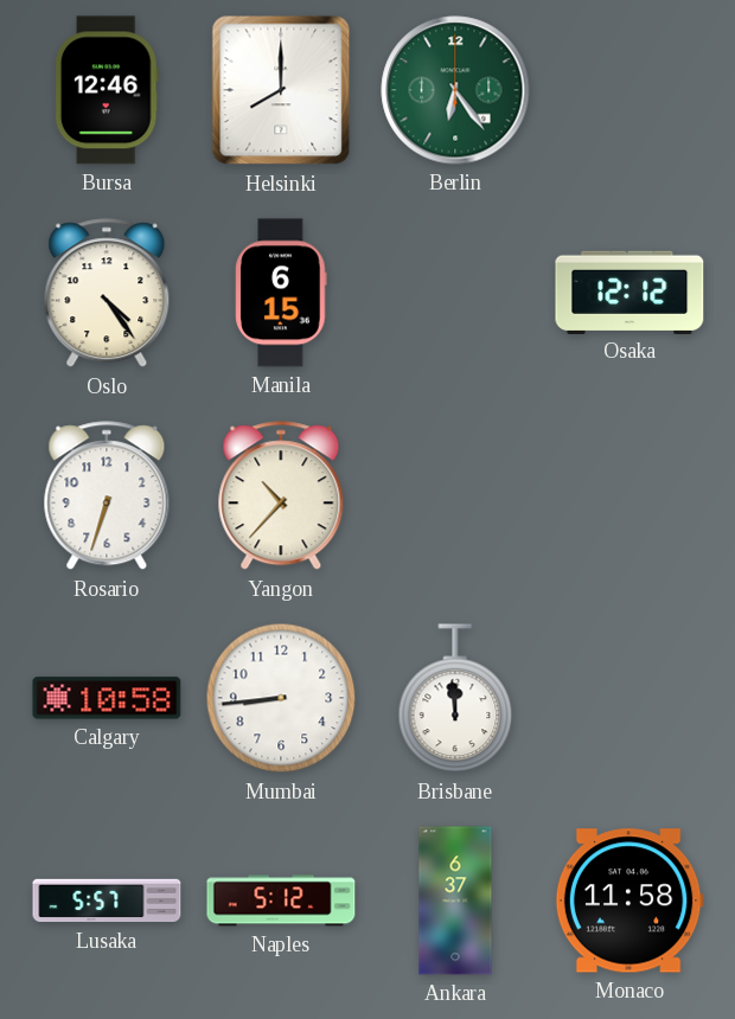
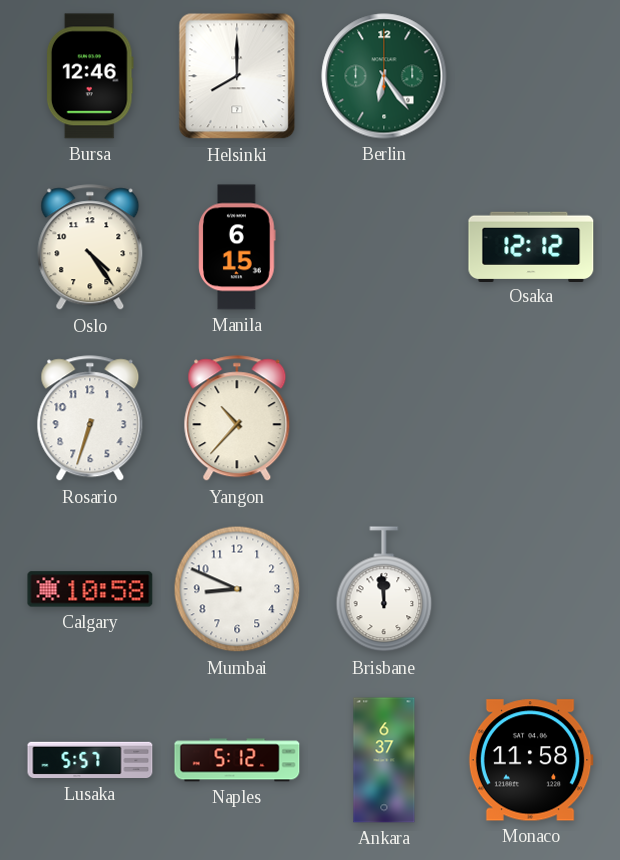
Mumbai: 8:44 -> 8:49 (237, 589)
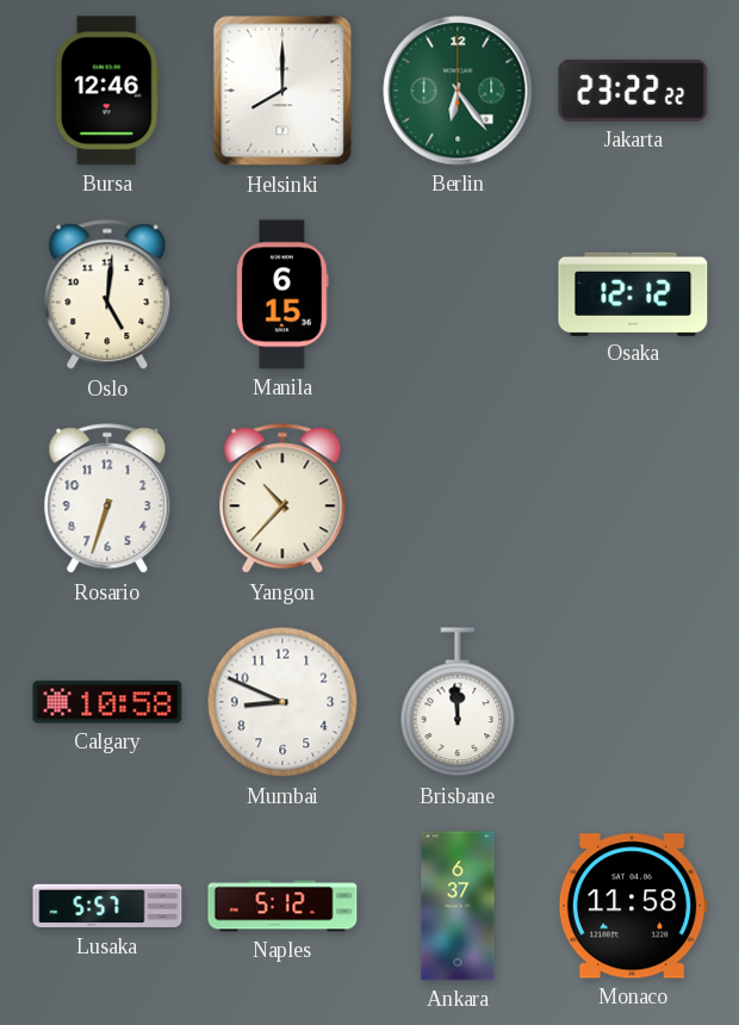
Jakarta: none -> 23:22 (633, 91)
Oslo: 4:24 -> 5:01 (107, 296)
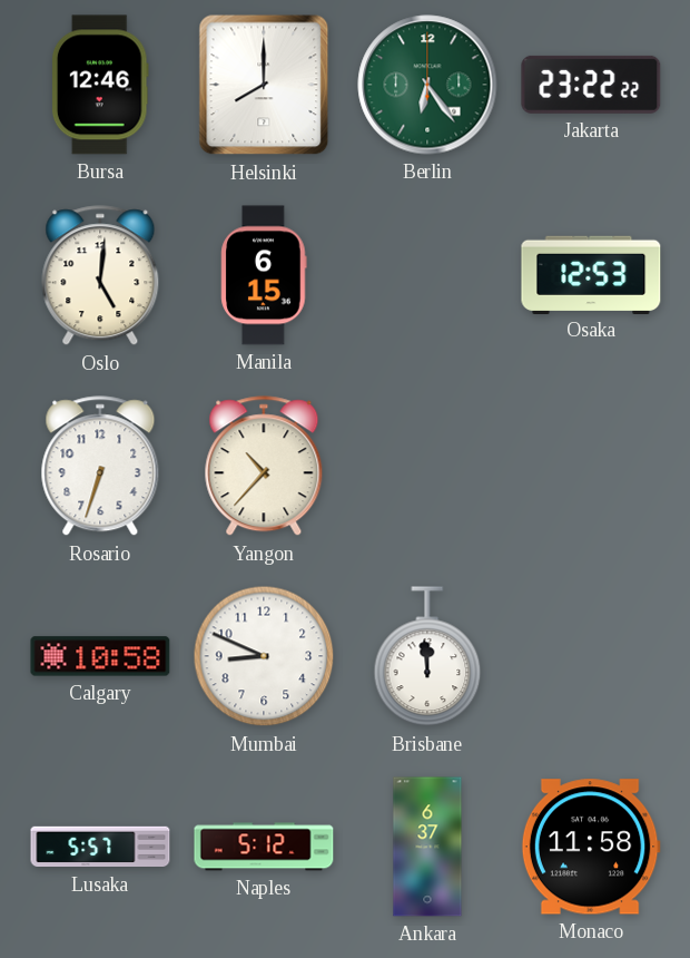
Osaka: 12:12 -> 12:53 (591, 274)
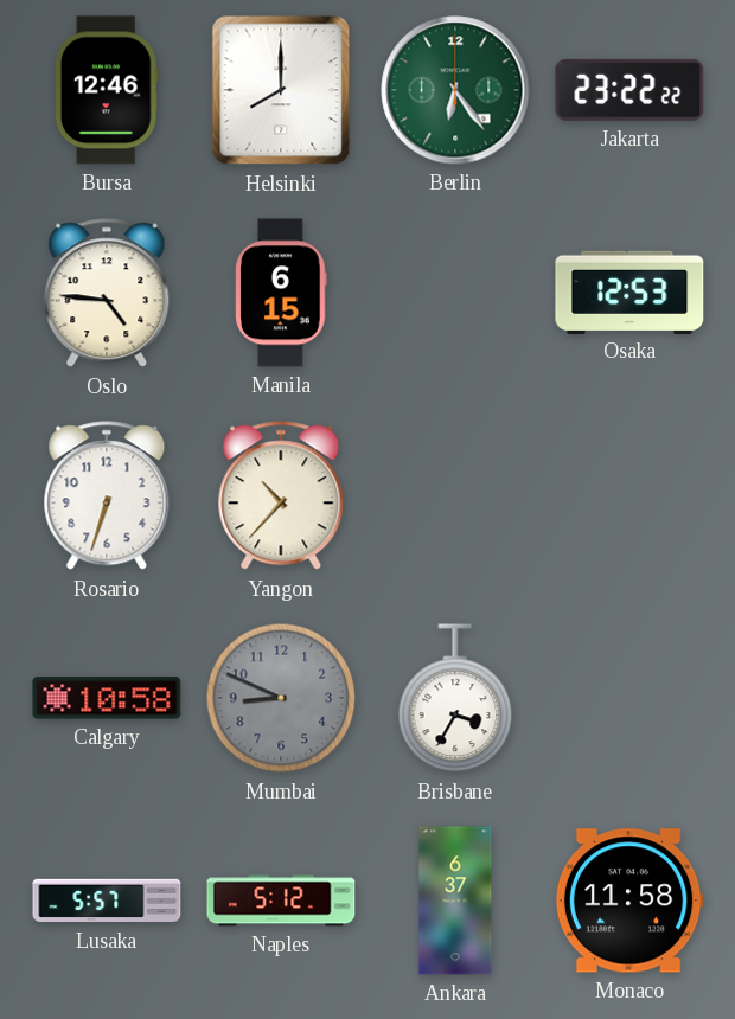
Oslo: 5:01 -> 4:46 (107, 294)
Mumbai dial: white -> grey (281, 698)
Brisbane: 11:59 -> 3:35 (455, 699)
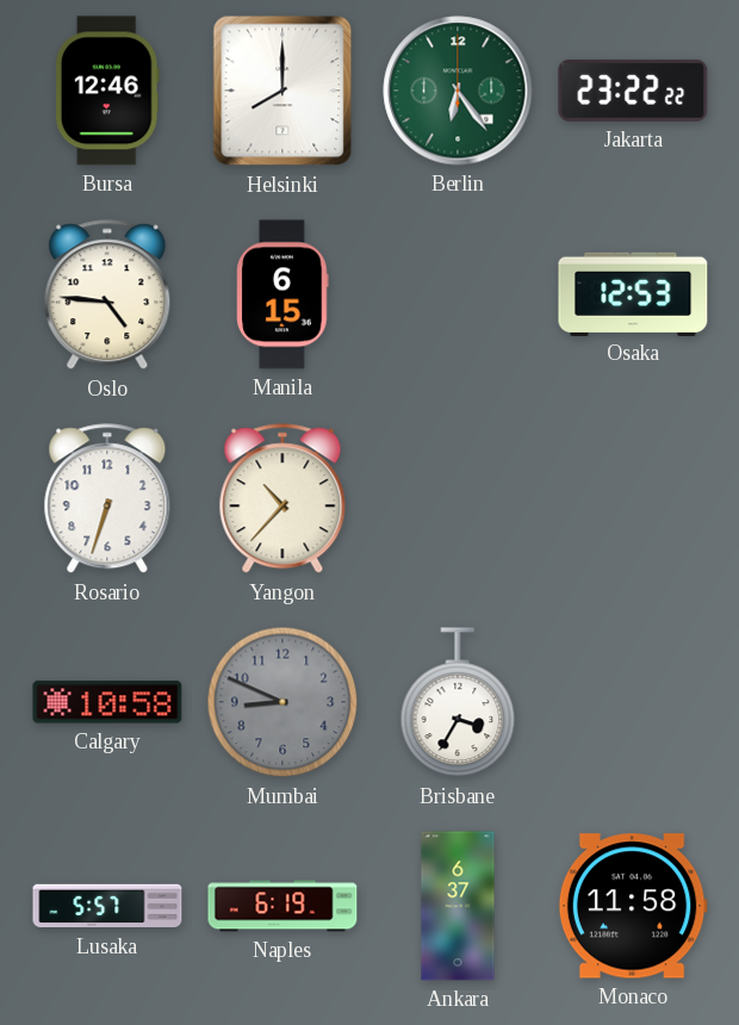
Naples: 5:12 -> 6:19 (282, 906)
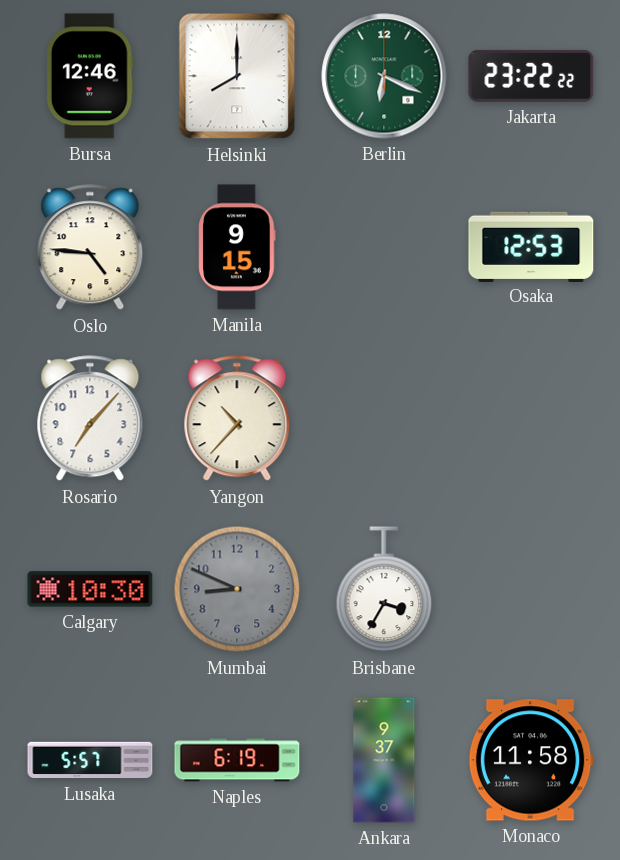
Berlin: 6:24 -> 6:19 (384, 76)
Manila: 6:15 -> 9:15 (237, 247)
Rosario: 6:33 -> 7:07 (90, 419)
Calgary: 10:58 -> 10:30 (90, 589)
Ankara: 6:37 -> 9:37 (384, 760)
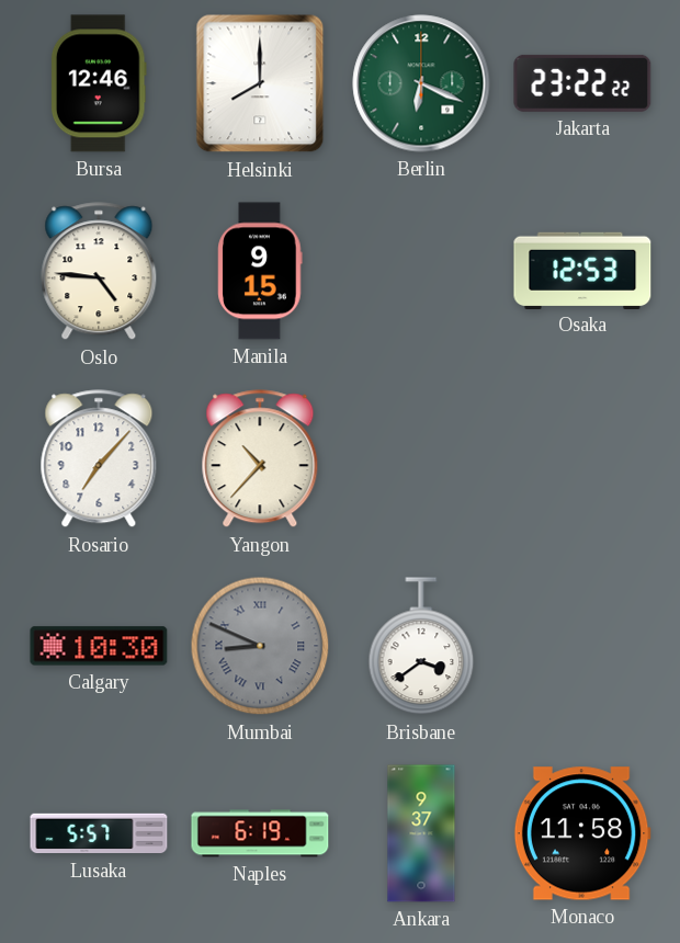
Mumbai numerals: Arabic -> Roman (260, 646)
Brisbane: 3:35 -> 3:39 (421, 647)
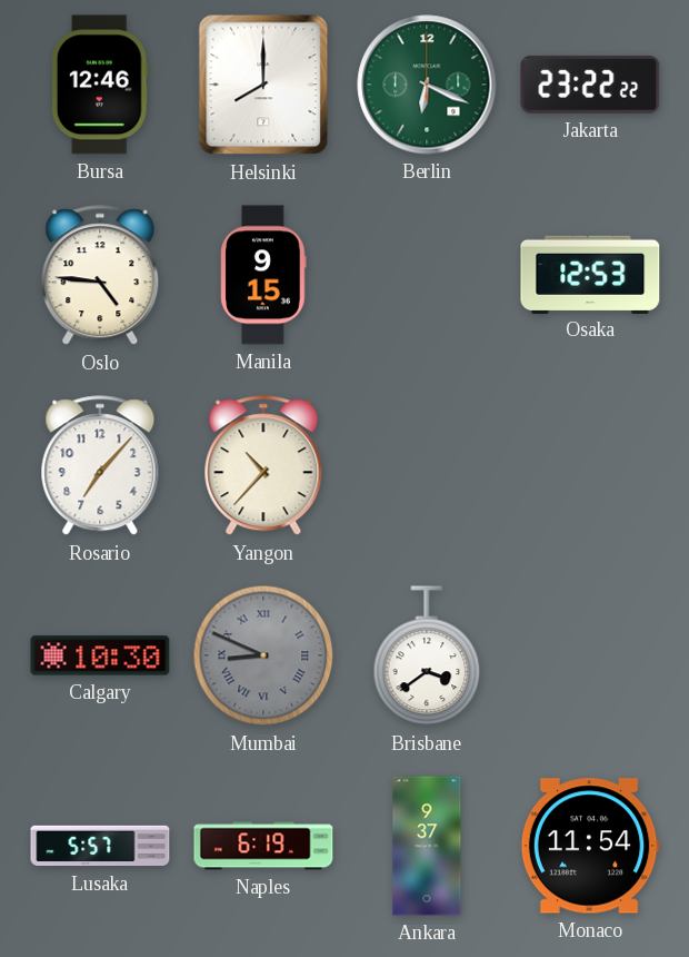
Monaco: 11:58 -> 11:54 (590, 846)
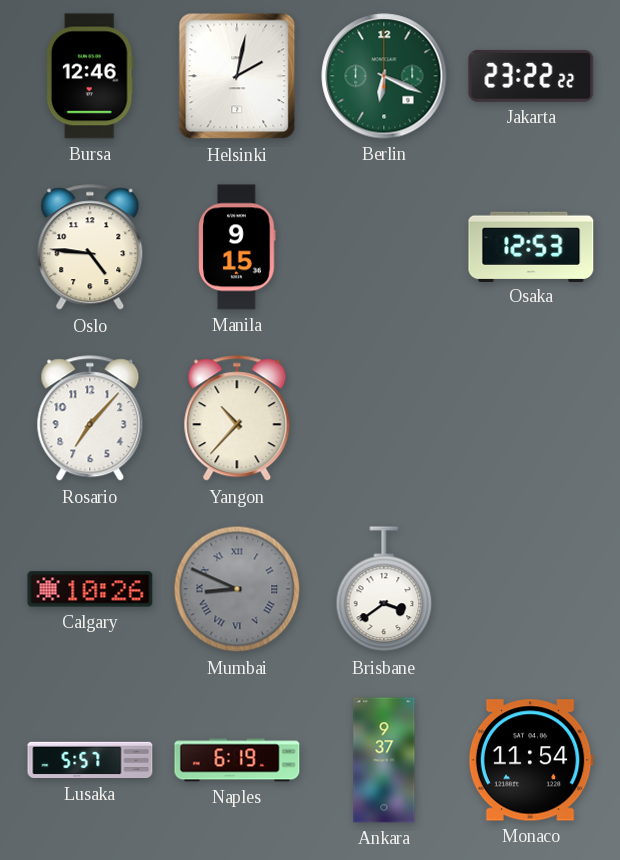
Helsinki: 8:00 -> 2:02 (237, 76)
Calgary: 10:30 -> 10:26 (90, 589)
